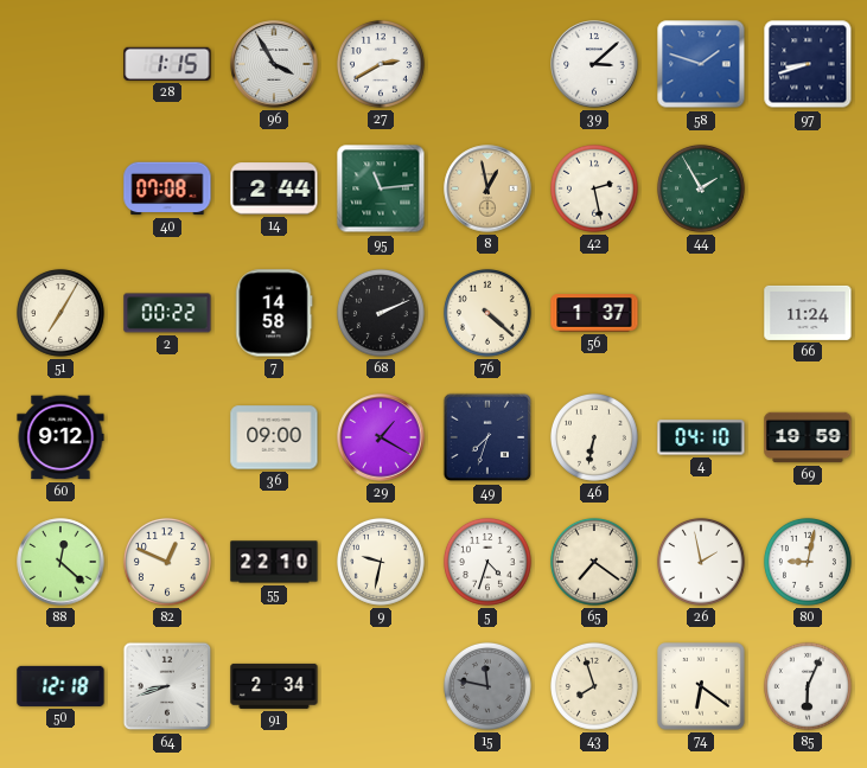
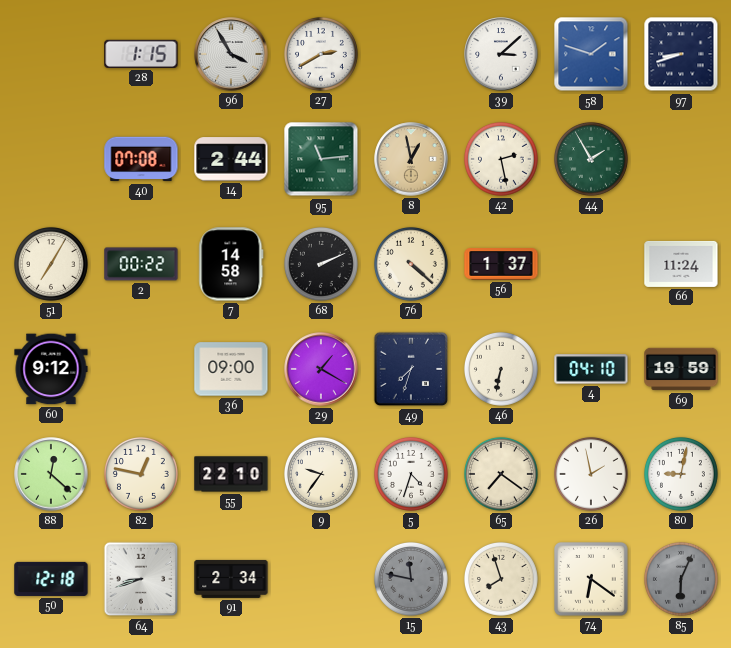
82: 12:49 -> 12:47 (141, 474)
9: 9:32 -> 9:36 (321, 474)
85 dial: white -> grey (681, 579)
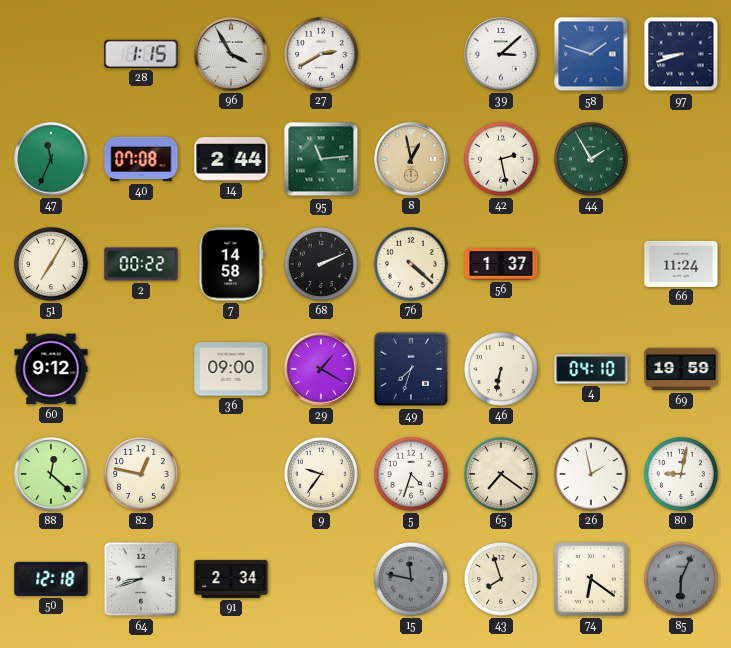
47: none -> 11:34 (51, 159)
55: 22:10 -> none (231, 474)
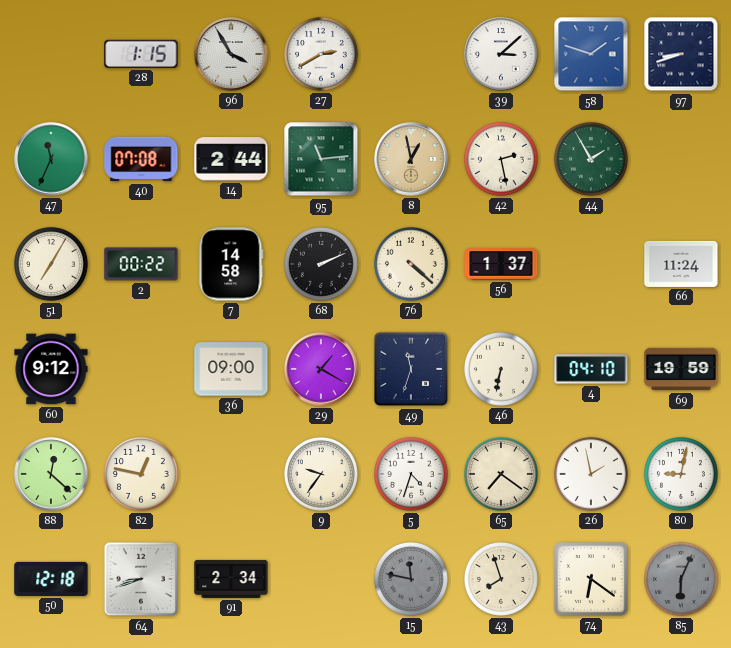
49: 7:33 -> 11:33 (411, 369)
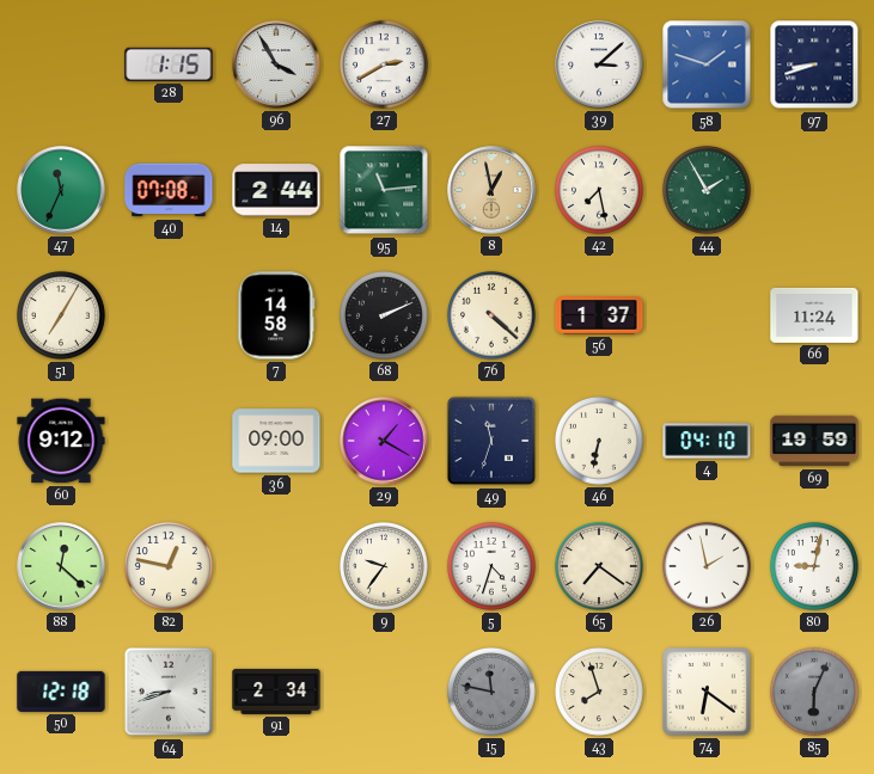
42: 2:28 -> 7:28 (599, 190)
2: 00:22 -> none (141, 264)
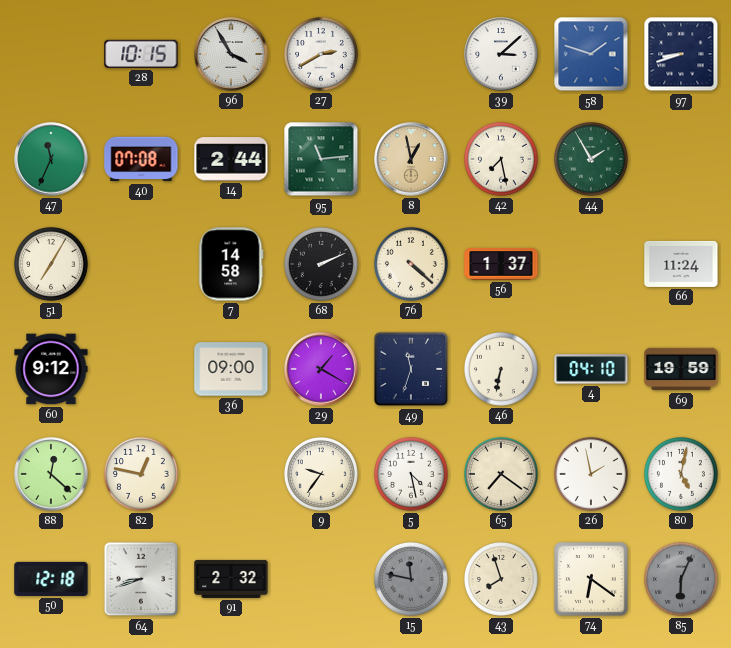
28: 1:15 -> 10:15 (141, 54)
5: 4:33 -> 4:28 (411, 474)
80: 9:02 -> 5:02 (681, 474)
91: 2:34 -> 2:32 (231, 579)
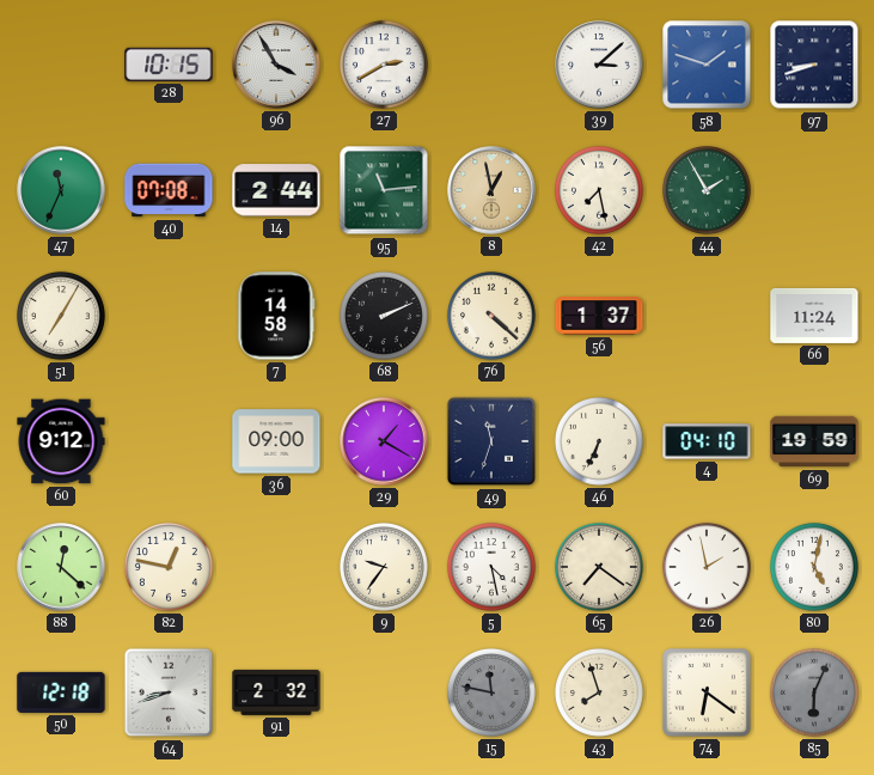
46: 6:32 -> 6:34 (599, 441)
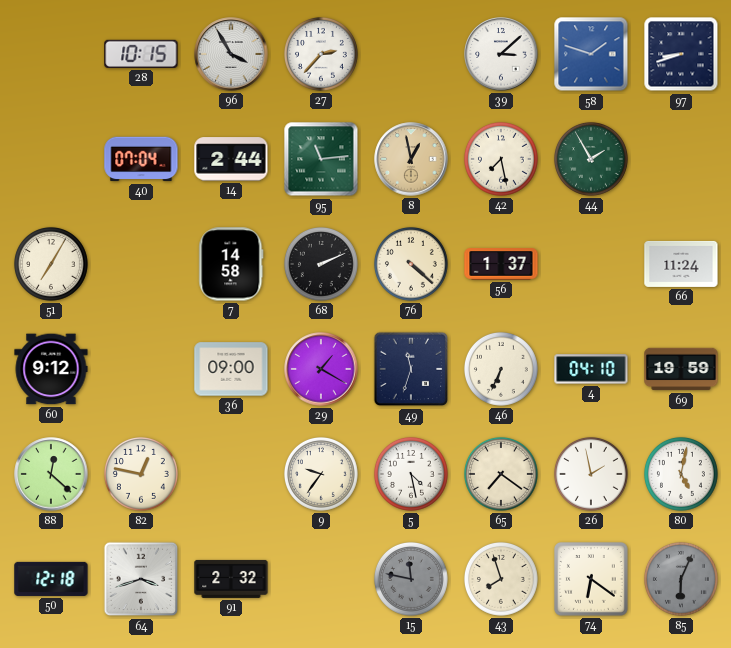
27: 2:40 -> 2:37 (321, 54)
47: 11:34 -> none (61, 190)
40: 07:08 -> 07:04 (141, 159)
64: 8:42 -> 3:42 (141, 579)
